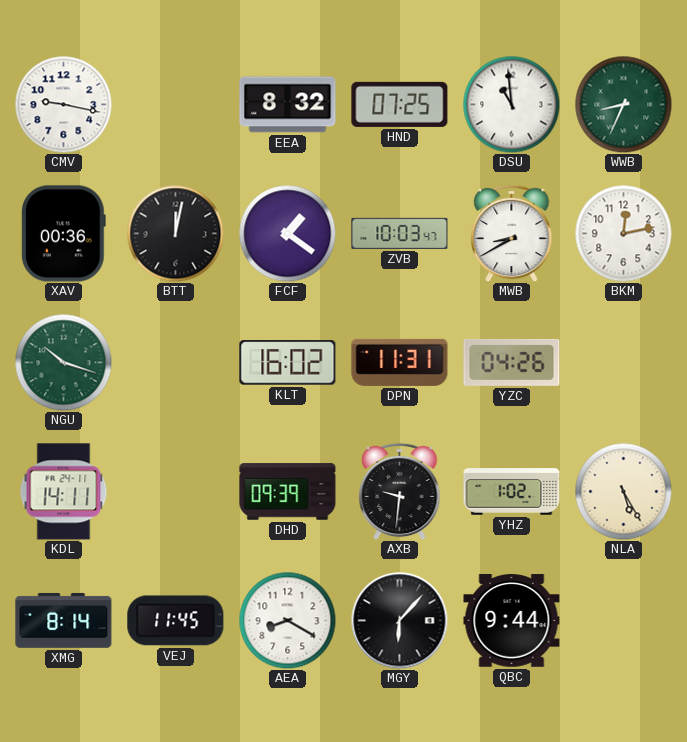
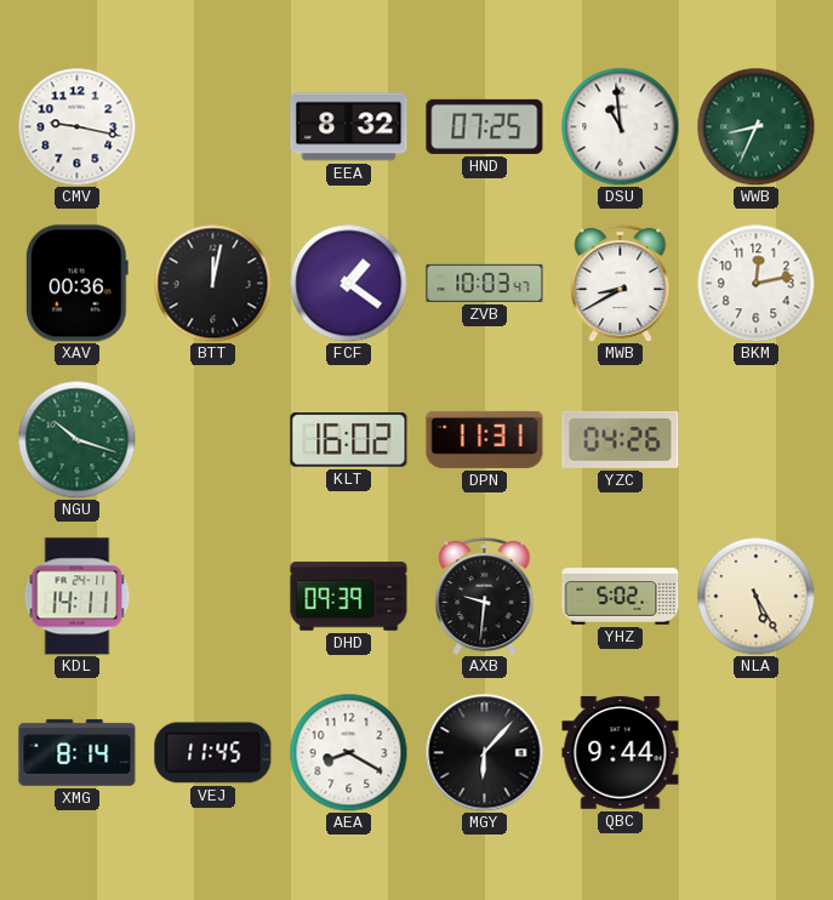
YHZ: 1:02 -> 5:02 (621, 597)
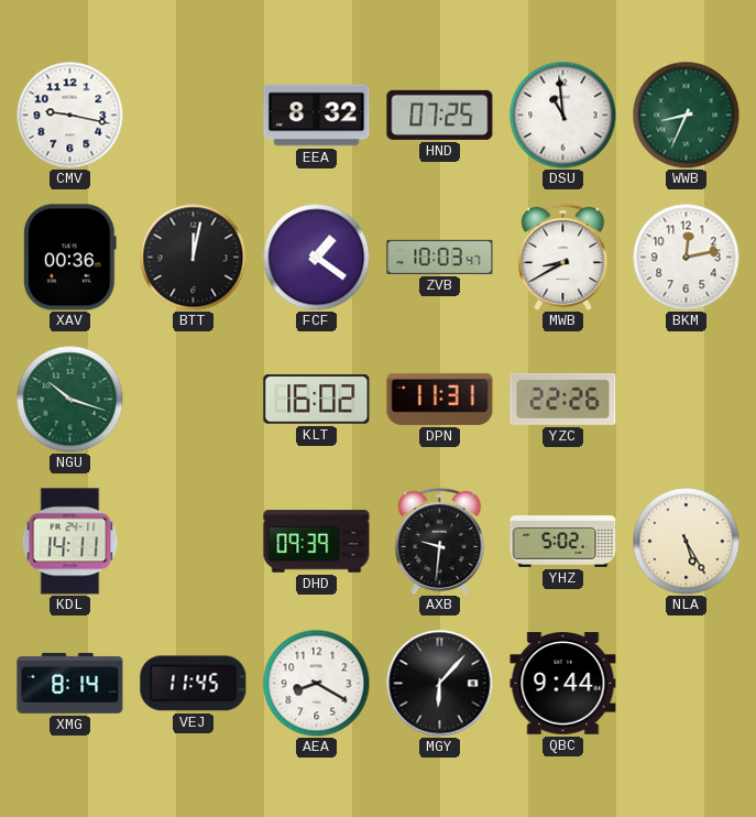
YZC: 04:26 -> 22:26 (563, 399)
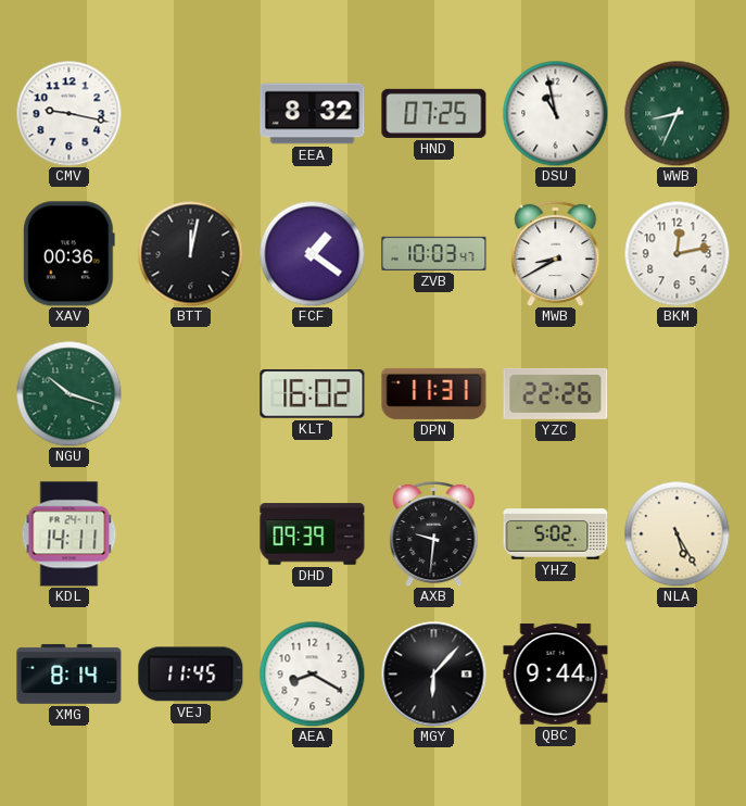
DSU: 10:59 -> 10:58 (555, 113)
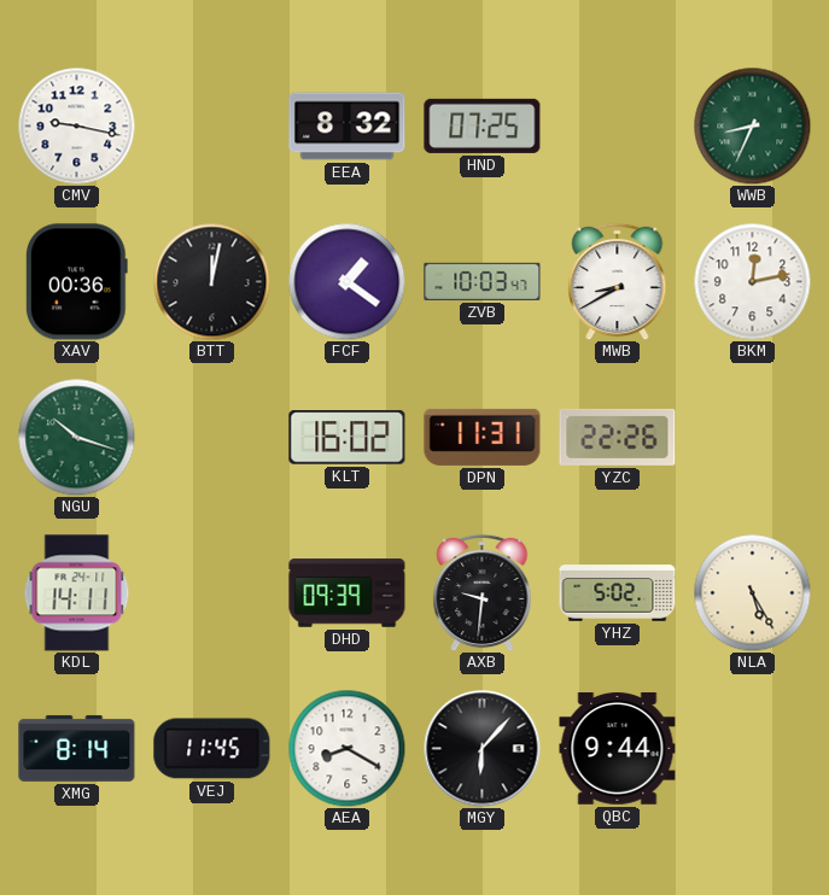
DSU: 10:58 -> none (555, 113)
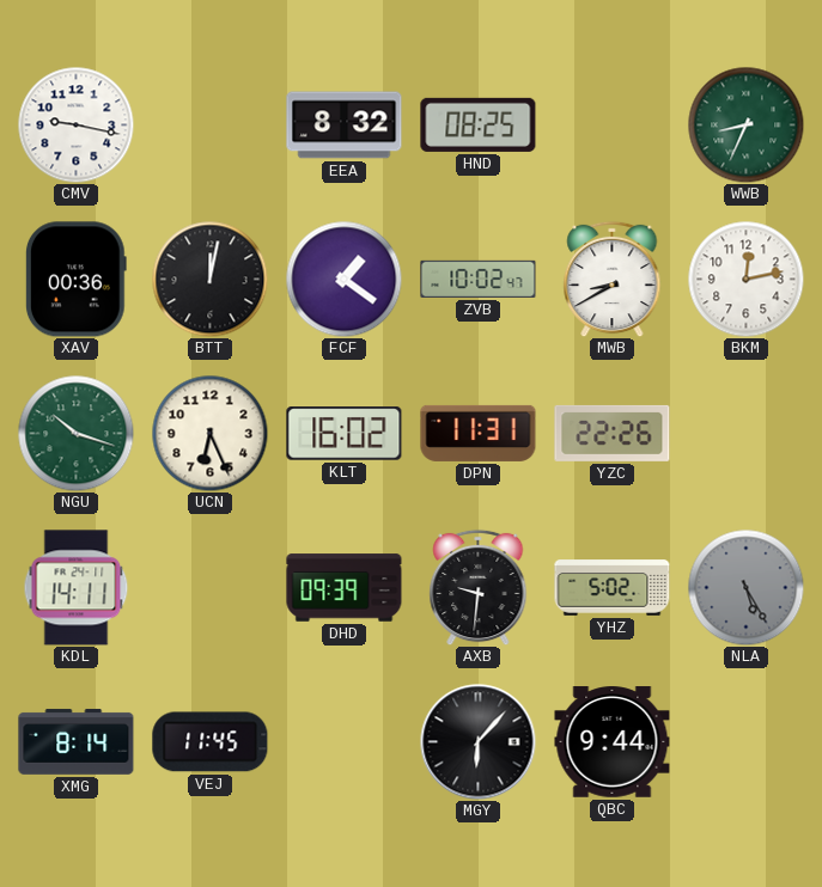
HND: 07:25 -> 08:25 (479, 124)
ZVB: 10:03 -> 10:02 (479, 279)
UCN: none -> 6:26 (209, 433)
NLA dial: cream -> grey (745, 587)
AEA: 8:20 -> none (346, 748)
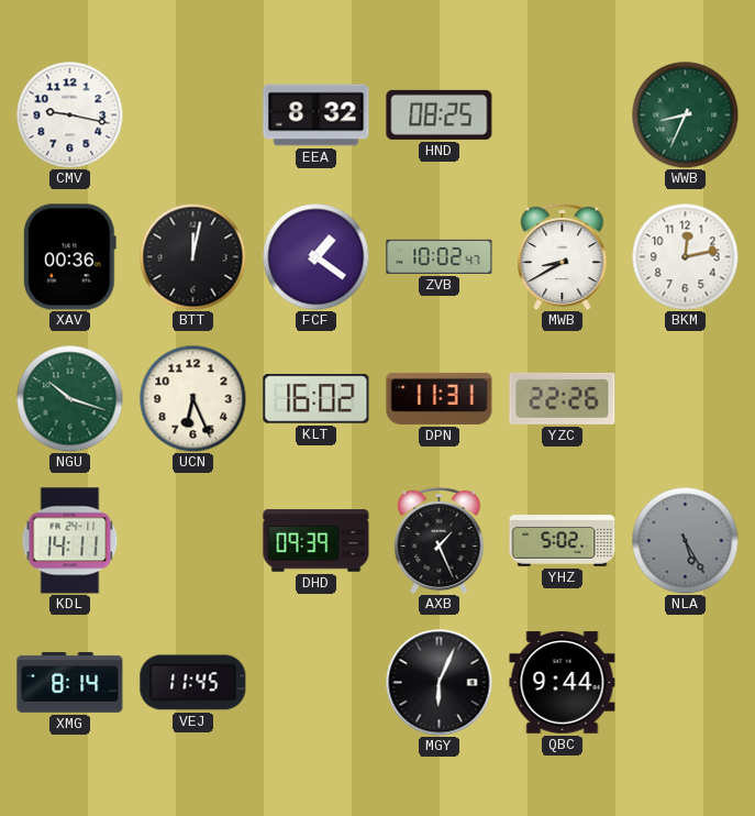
AXB: 9:31 -> 1:26 (440, 540)
MGY: 6:07 -> 6:04 (440, 683)
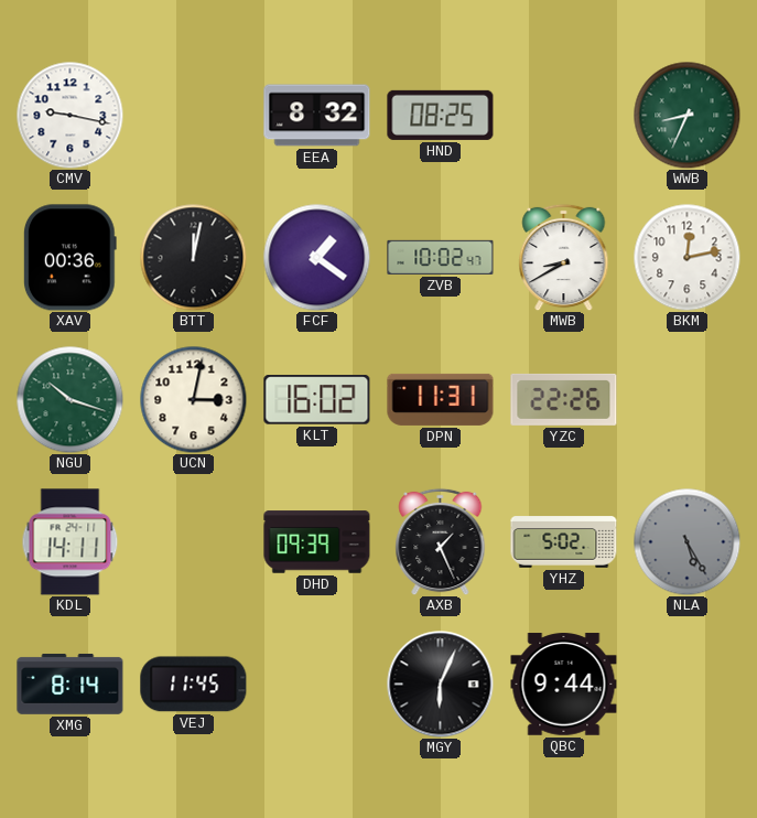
UCN: 6:26 -> 3:02 (193, 399)
